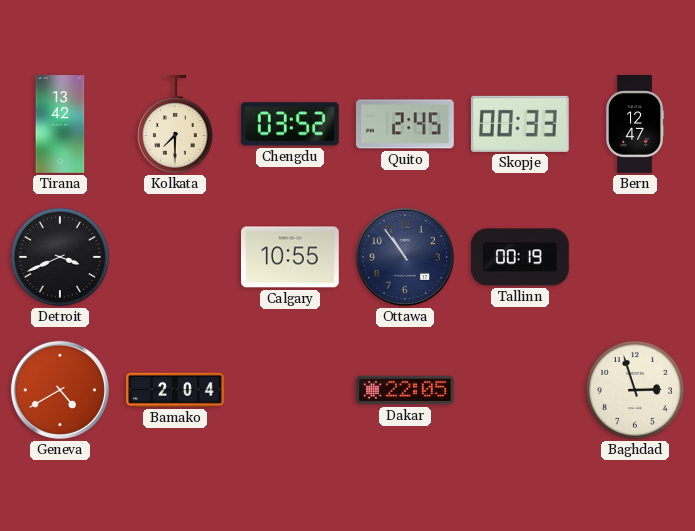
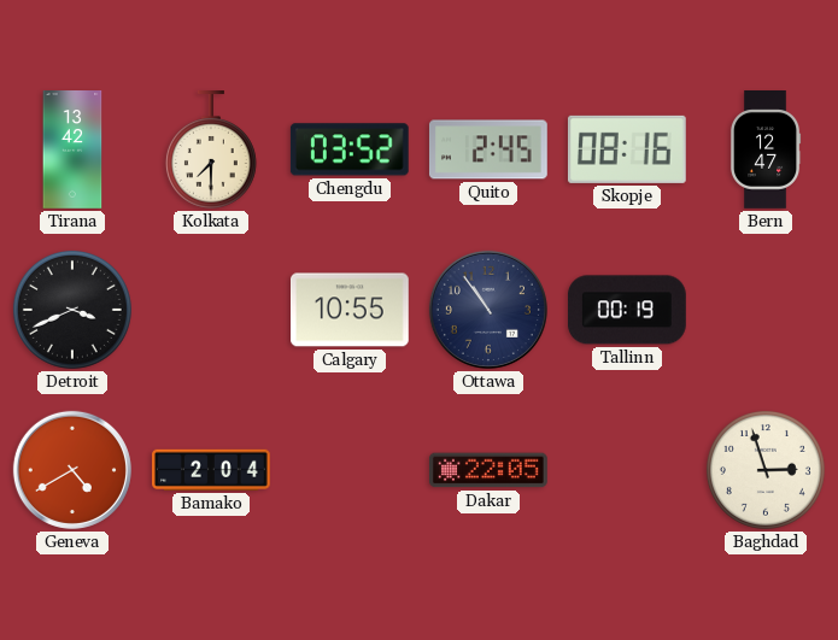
Skopje: 00:33 -> 08:16 (627, 149)
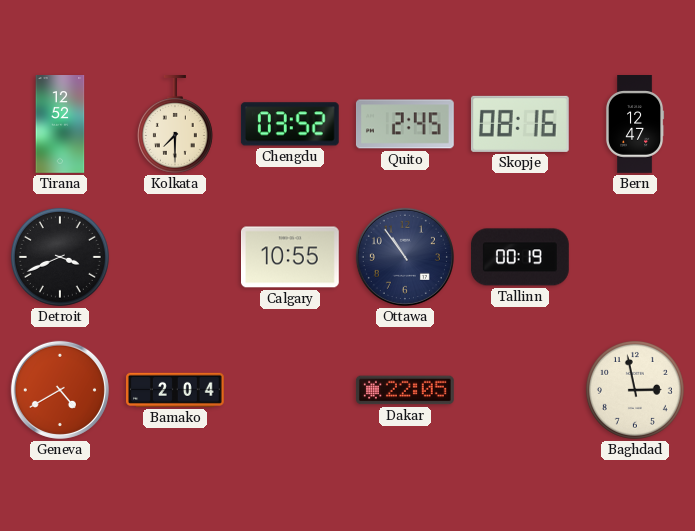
Tirana: 13:42 -> 12:52 (60, 124)
Baghdad: 2:57 -> 2:58 (635, 390)
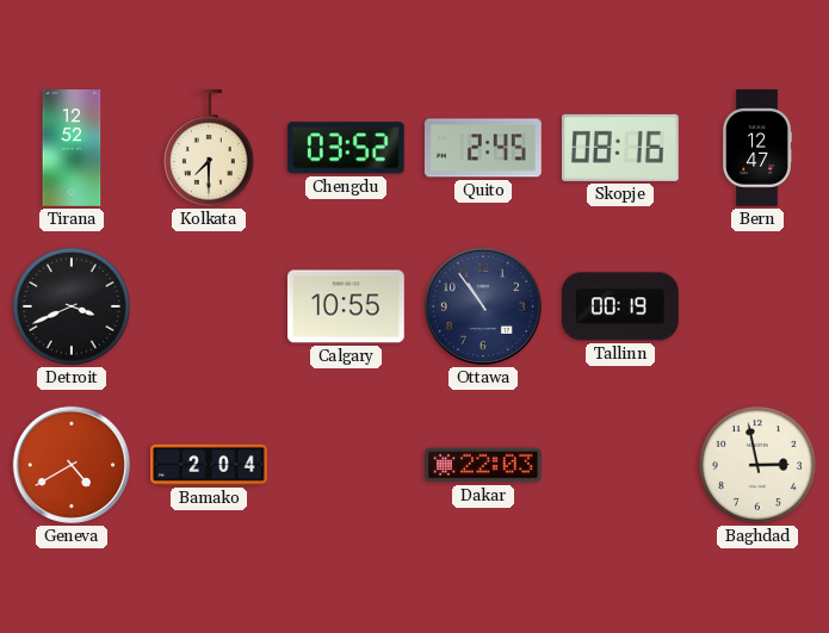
Dakar: 22:05 -> 22:03 (483, 465)
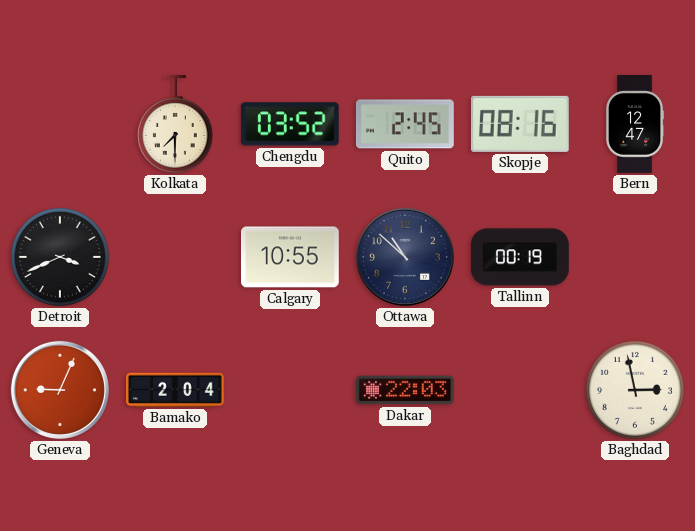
Tirana: 12:52 -> none (72, 148)
Ottawa: 10:54 -> 10:52 (405, 257)
Geneva: 4:40 -> 9:04 (60, 390)
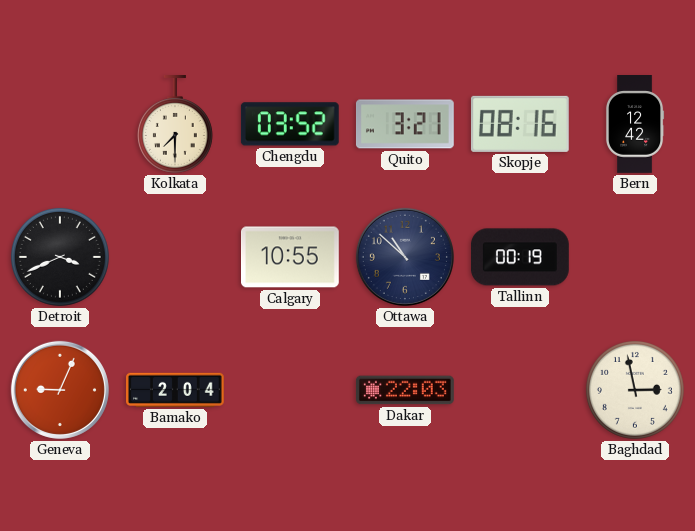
Quito: 2:45 -> 3:21 (405, 124)
Bern: 12:47 -> 12:42 (635, 124)
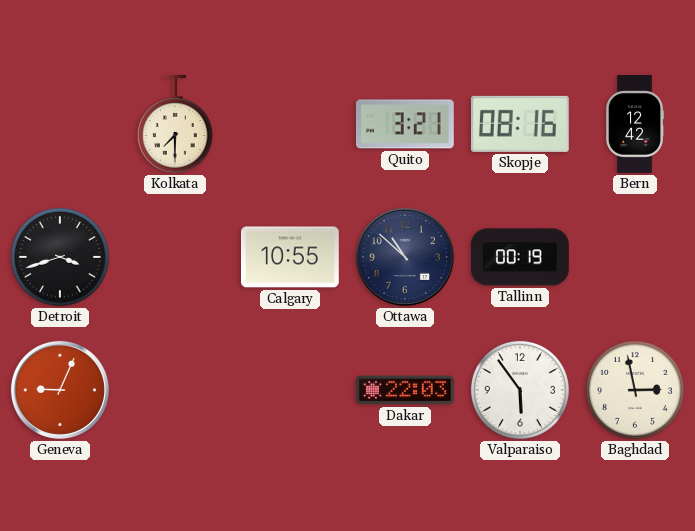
Chengdu: 03:52 -> none (290, 124)
Detroit: 3:41 -> 3:42 (60, 257)
Bamako: 2:04 -> none (176, 390)
Valparaiso: none -> 5:54 (520, 390)
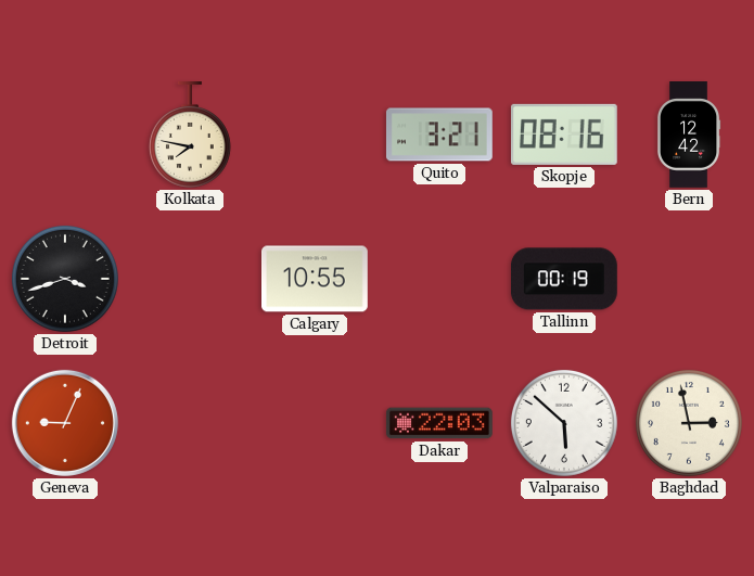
Kolkata: 7:30 -> 7:47 (190, 136)
Ottawa: 10:52 -> none (405, 257)
Valparaiso: 5:54 -> 5:52 (564, 423)
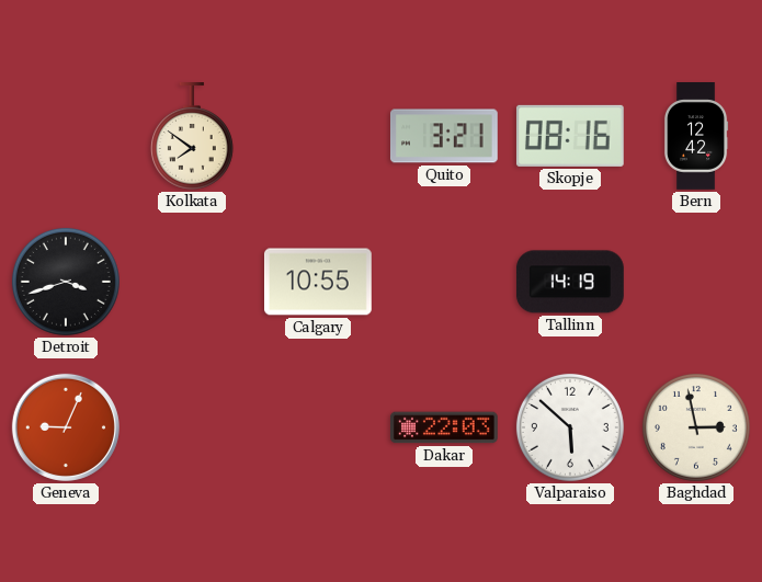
Kolkata: 7:47 -> 7:51 (192, 137)
Tallinn: 00:19 -> 14:19 (570, 282)
